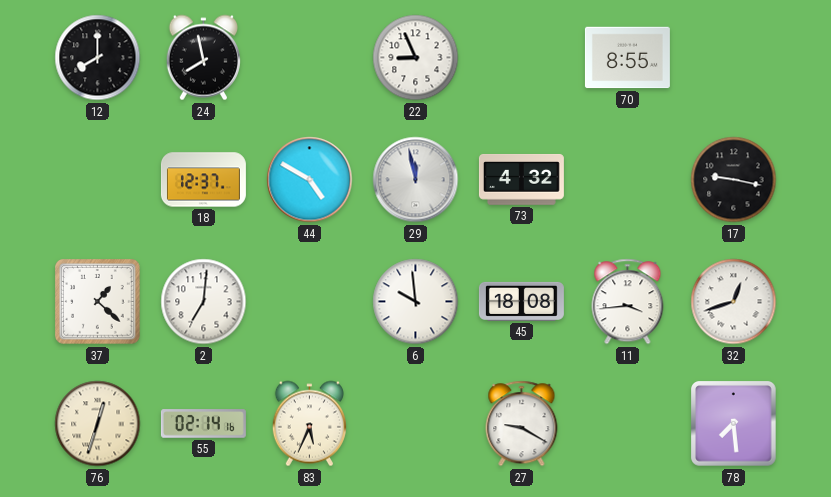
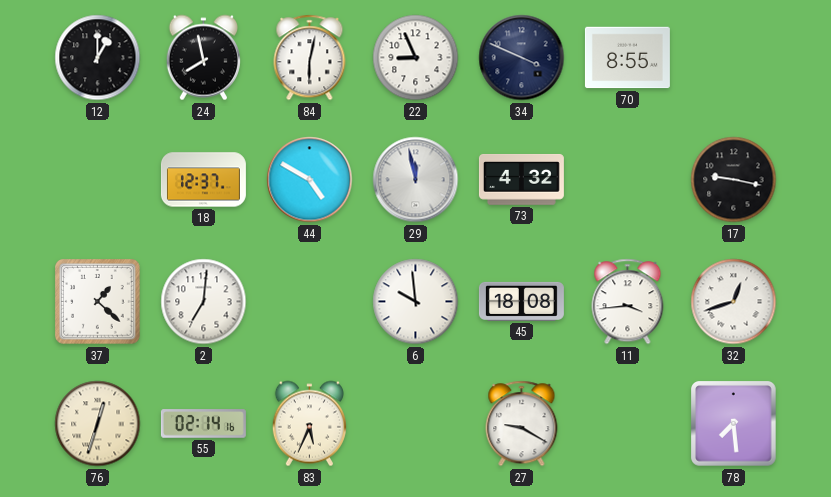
12: 8:00 -> 1:00 (98, 58)
84: none -> 6:02 (310, 58)
34: none -> 3:49 (522, 58)
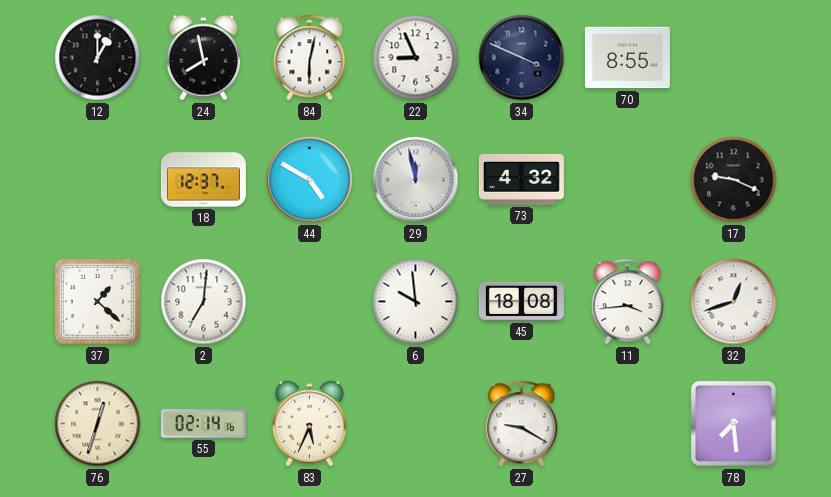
17: 9:17 -> 9:19 (734, 180)
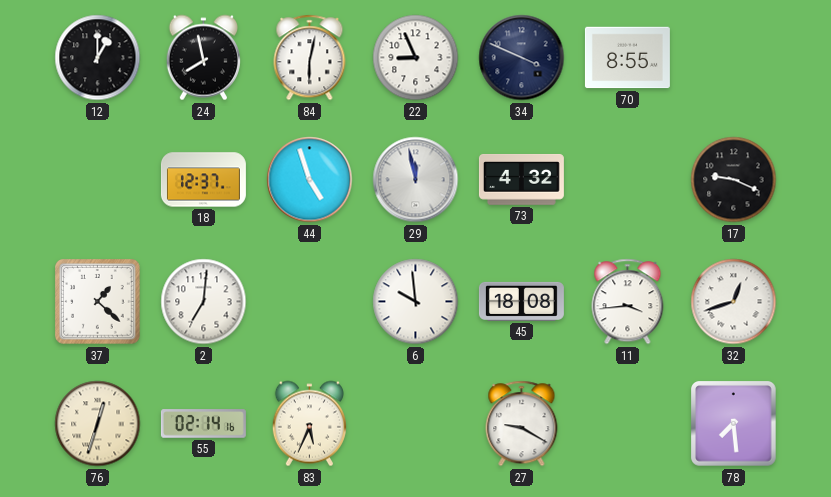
44: 4:50 -> 4:57 (310, 180)
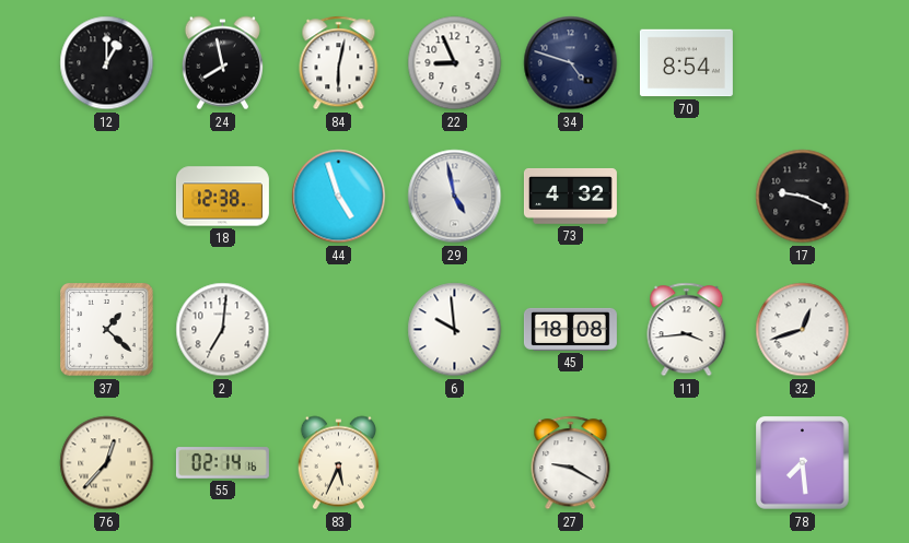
34: 3:49 -> 4:48 (571, 63)
70: 8:55 -> 8:54 (686, 63)
18: 12:37 -> 12:38 (222, 197)
29: 11:58 -> 4:58 (455, 197)
76: 12:33 -> 12:37 (107, 463)
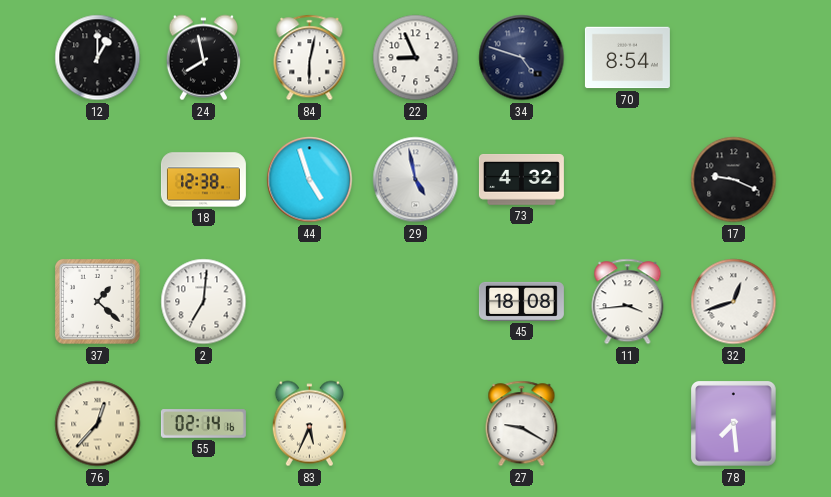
6: 9:59 -> none (455, 330)
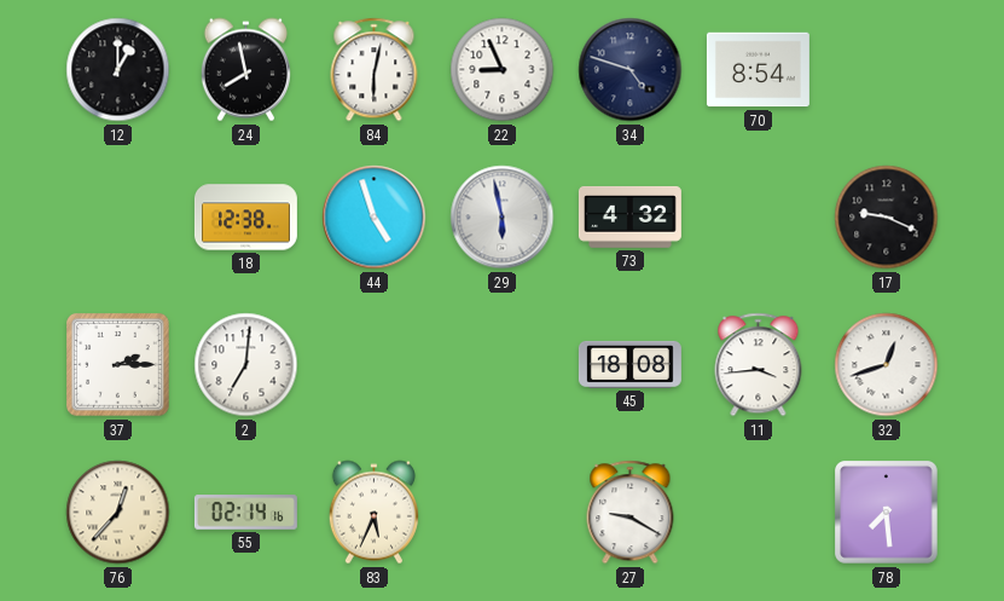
29: 4:58 -> 5:58 (503, 218)
37: 1:22 -> 2:15 (118, 365)
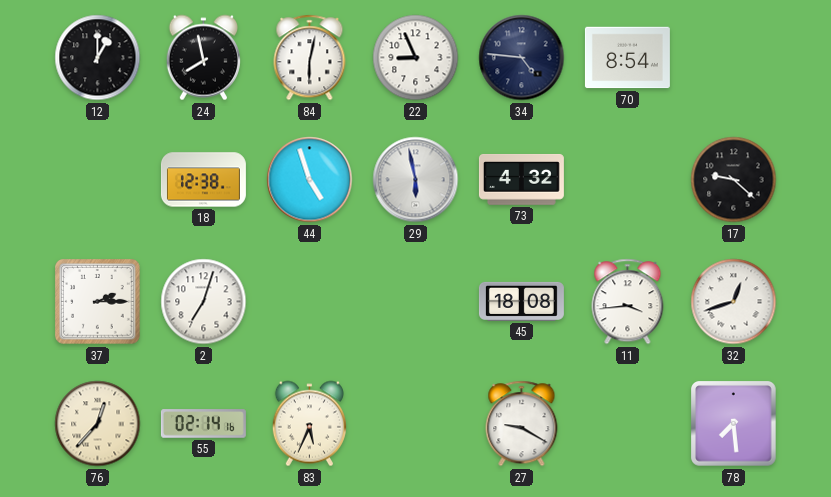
34: 4:48 -> 4:46 (522, 58)
17: 9:19 -> 9:22 (734, 180)
2: 7:01 -> 7:03 (204, 302)
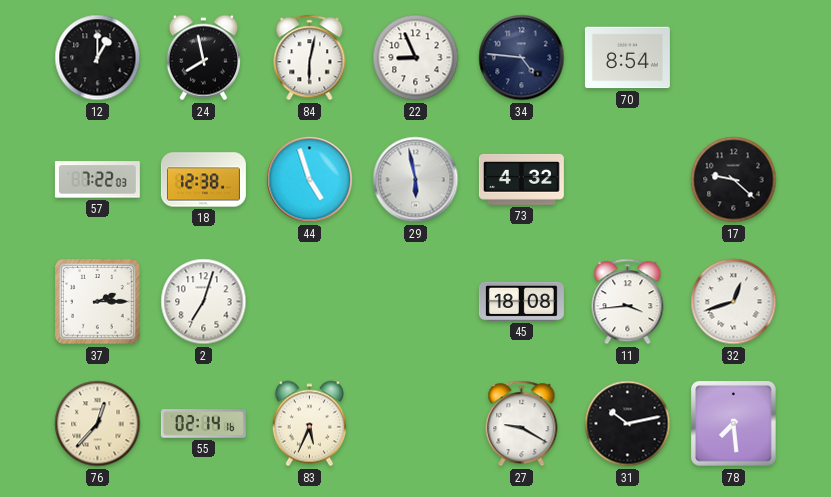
57: none -> 7:22 (97, 180)
31: none -> 10:13 (628, 424)
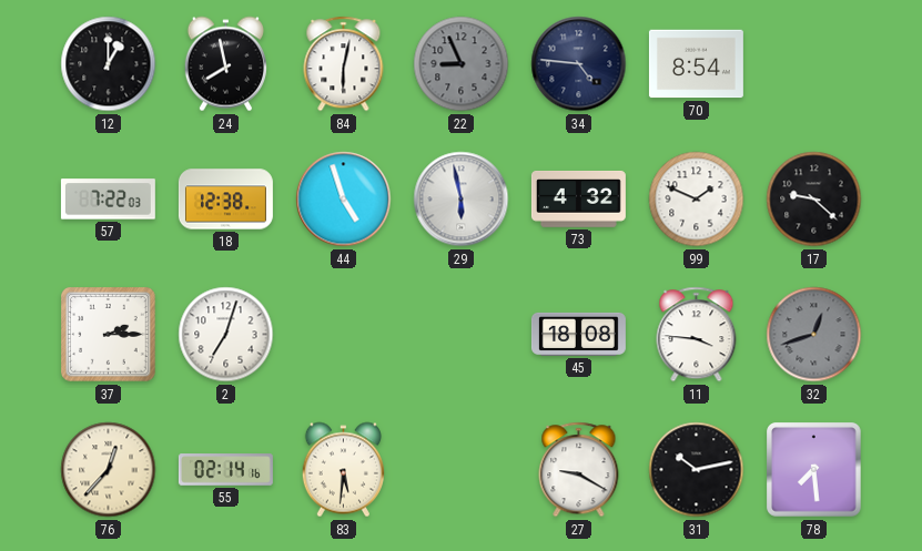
22 dial: white -> grey (462, 64)
99: none -> 1:49 (697, 200)
11: 3:44 -> 3:46 (697, 335)
32 dial: white -> grey (814, 335)
83: 5:34 -> 5:31 (343, 470)
